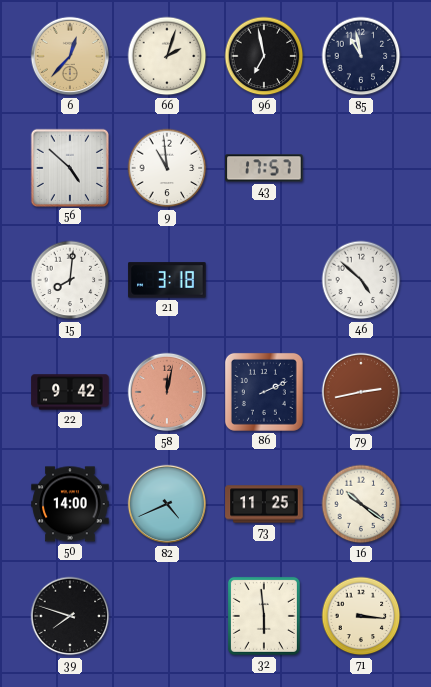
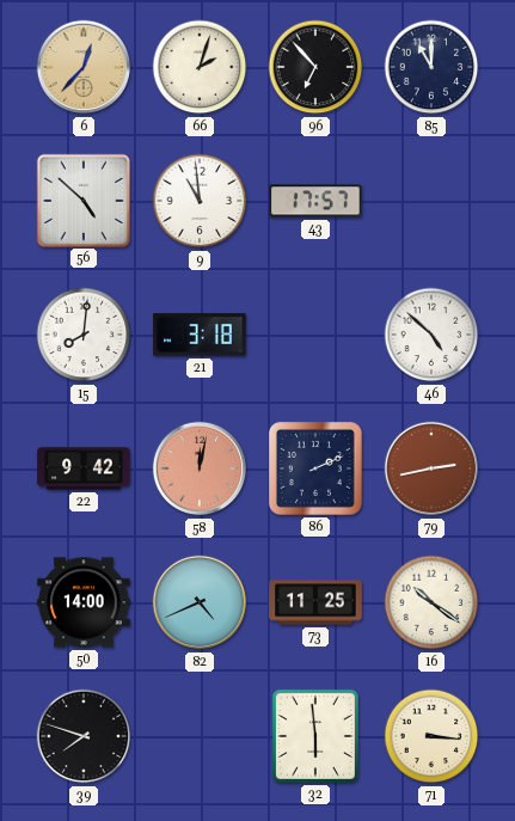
96: 6:58 -> 6:53 (315, 67)
85: 10:58 -> 11:00 (431, 67)
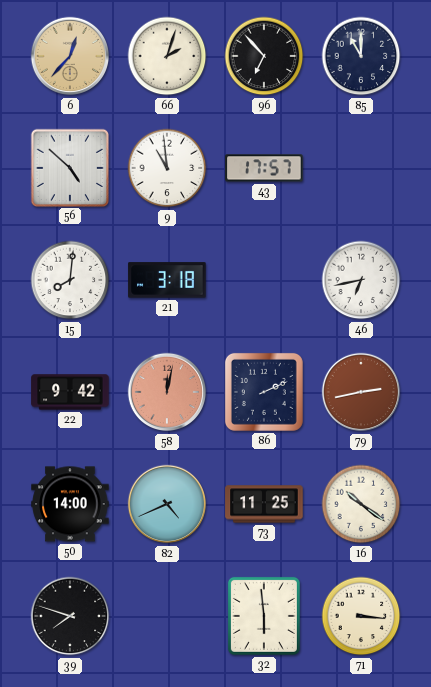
46: 4:52 -> 6:43 (361, 280)
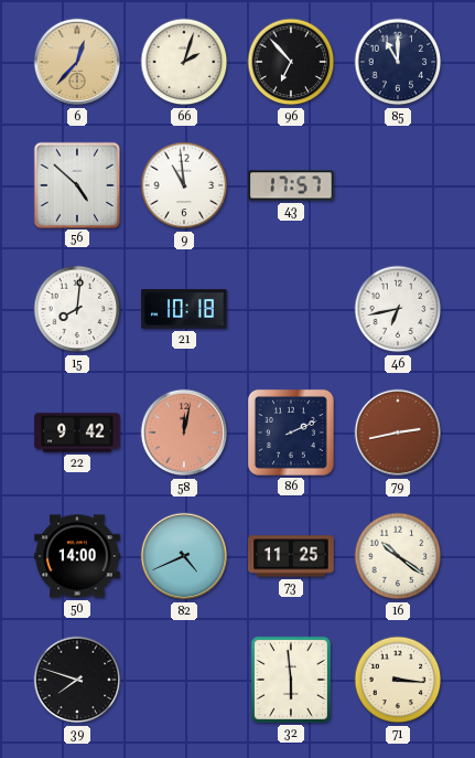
21: 3:18 -> 10:18 (184, 309)
